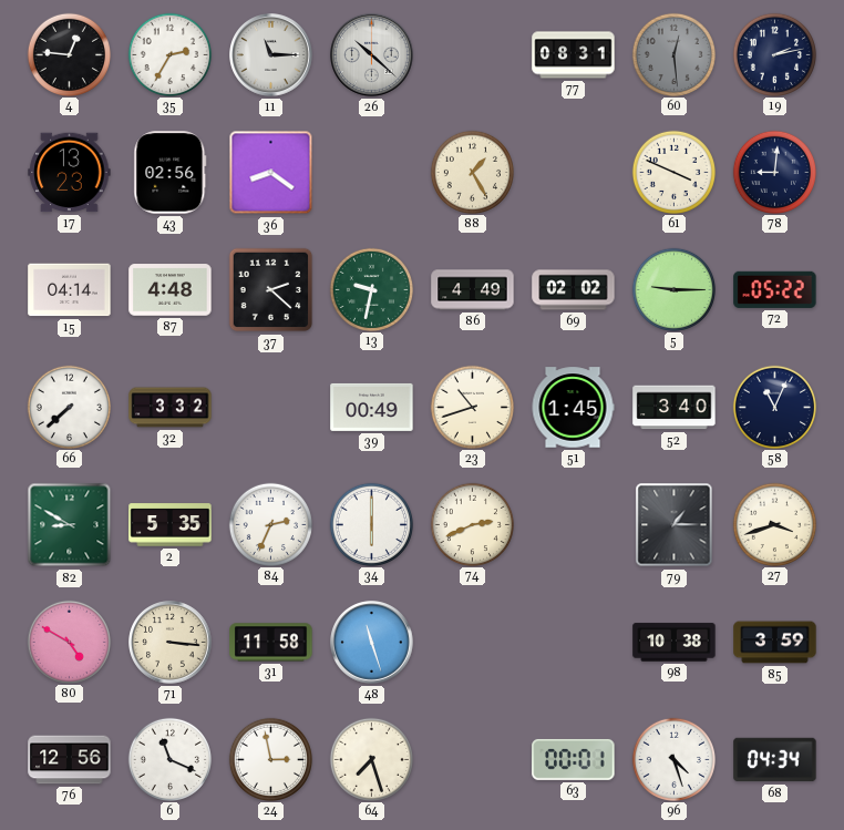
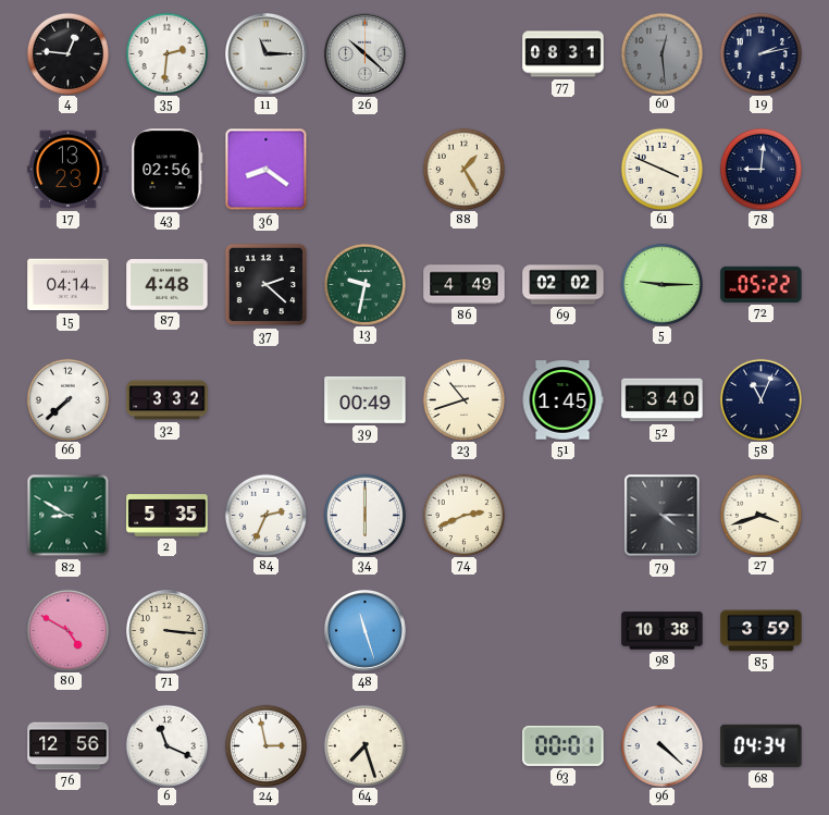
35: 2:35 -> 2:31 (166, 53)
79: 1:15 -> 4:15 (663, 516)
31: 11:58 -> none (271, 643)
96: 4:27 -> 4:22 (661, 745)
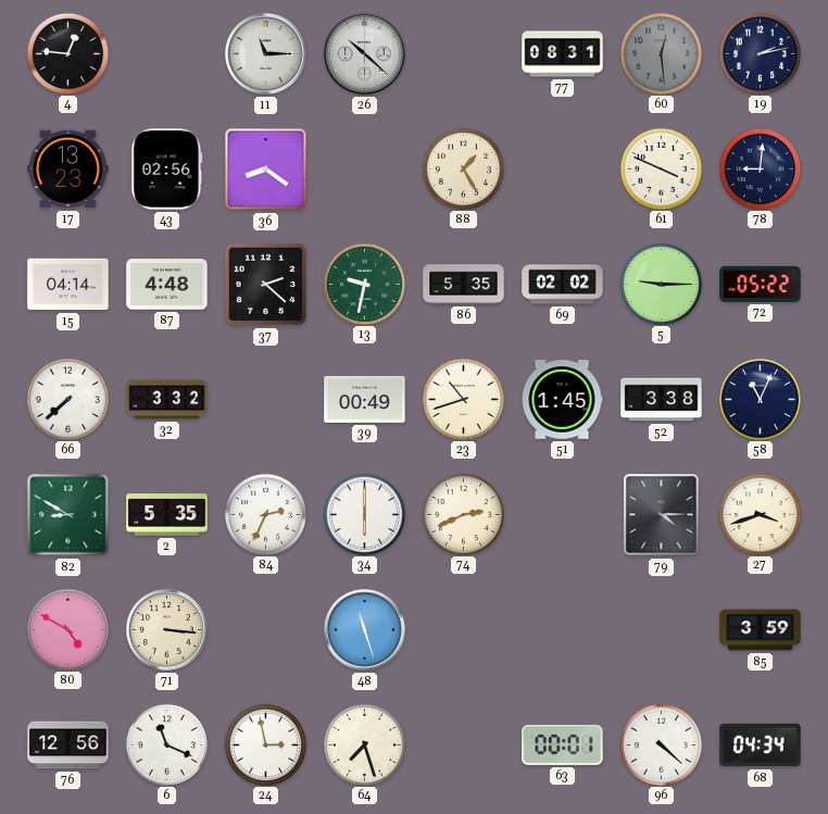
35: 2:31 -> none (166, 53)
86: 4:49 -> 5:35 (464, 285)
52: 3:40 -> 3:38 (662, 400)
98: 10:38 -> none (663, 631)
